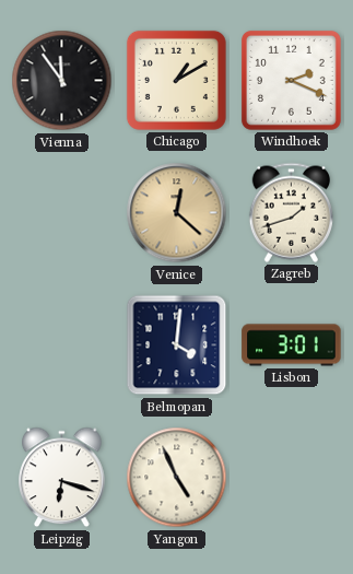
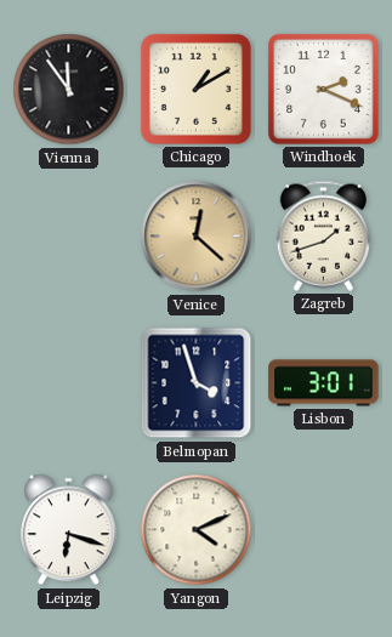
Belmopan: 4:01 -> 3:57 (197, 383)
Yangon: 4:56 -> 4:11 (197, 530)
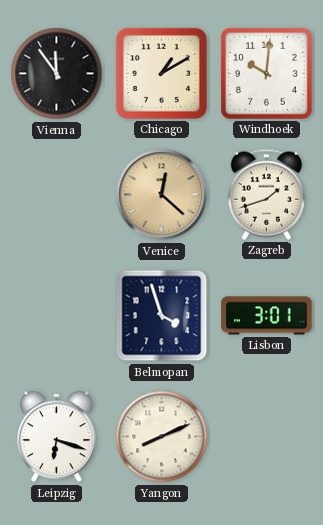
Windhoek: 2:19 -> 10:01 (266, 73)
Yangon: 4:11 -> 8:11 (162, 437)
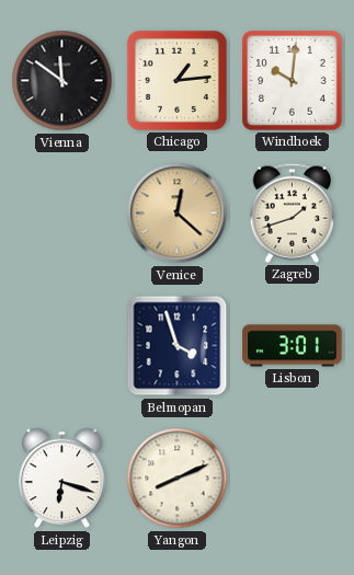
Vienna: 11:54 -> 11:51 (62, 81)
Chicago: 1:10 -> 1:14 (176, 80)
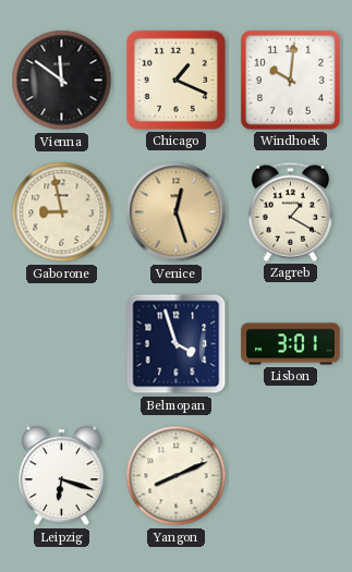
Chicago: 1:14 -> 1:19 (175, 80)
Gaborone: none -> 8:58 (62, 212)
Venice: 12:22 -> 12:27 (177, 212)
Zagreb: 1:42 -> 1:20 (290, 211)
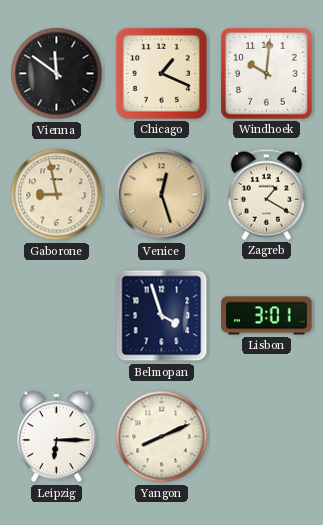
Leipzig: 6:18 -> 6:15 (57, 437)
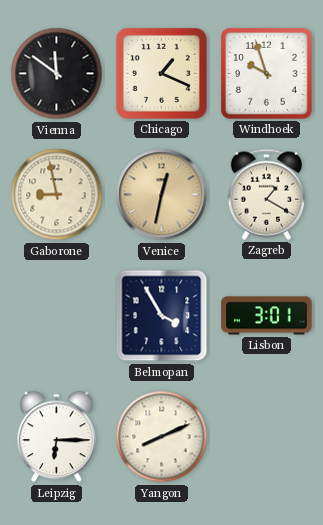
Windhoek: 10:01 -> 9:57 (266, 73)
Venice: 12:27 -> 12:32 (162, 195)
Belmopan: 3:57 -> 3:55 (162, 316)
